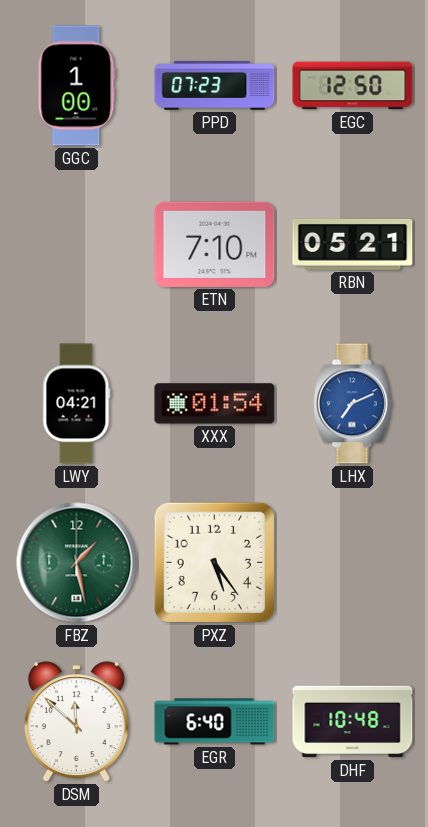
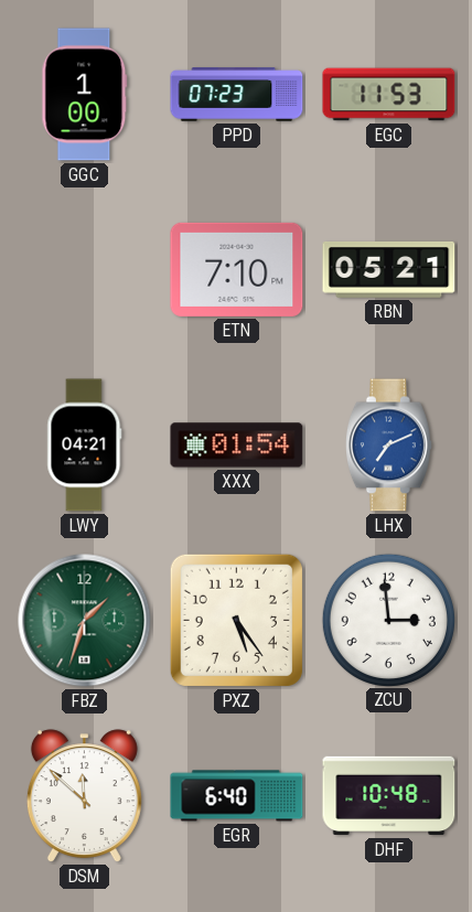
EGC: 12:50 -> 11:53 (389, 95)
FBZ: 1:28 -> 1:33 (85, 621)
ZCU: none -> 2:59 (388, 620)
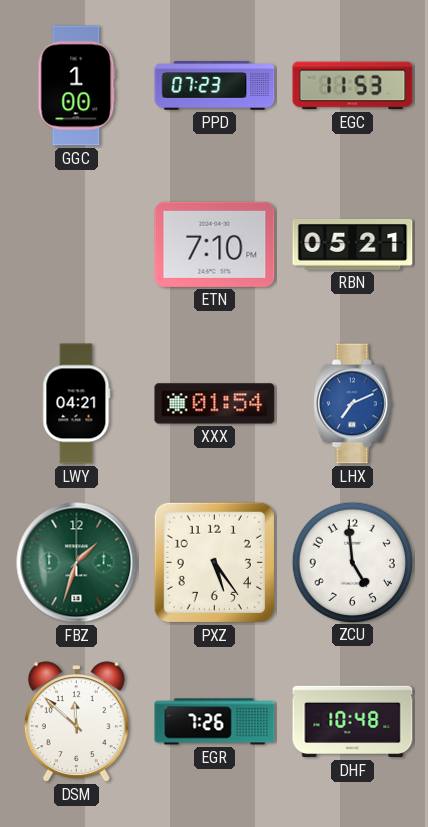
ZCU: 2:59 -> 4:59 (352, 562)
EGR: 6:40 -> 7:26 (215, 722)
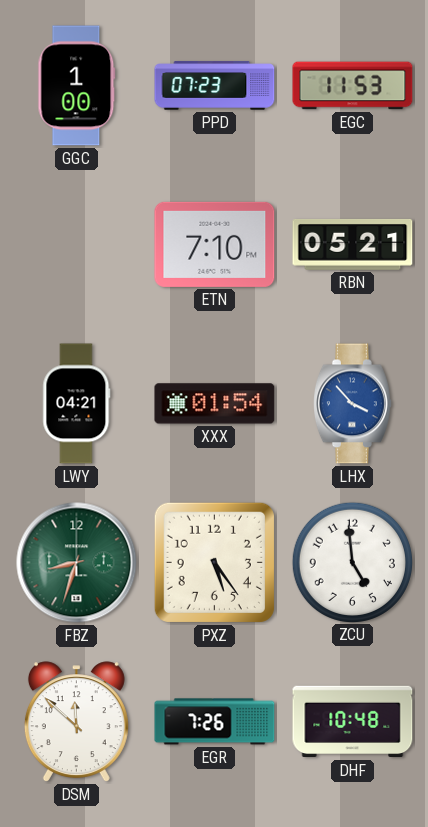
LHX: 7:11 -> 3:53 (353, 404)
FBZ: 1:33 -> 8:33 (77, 563)
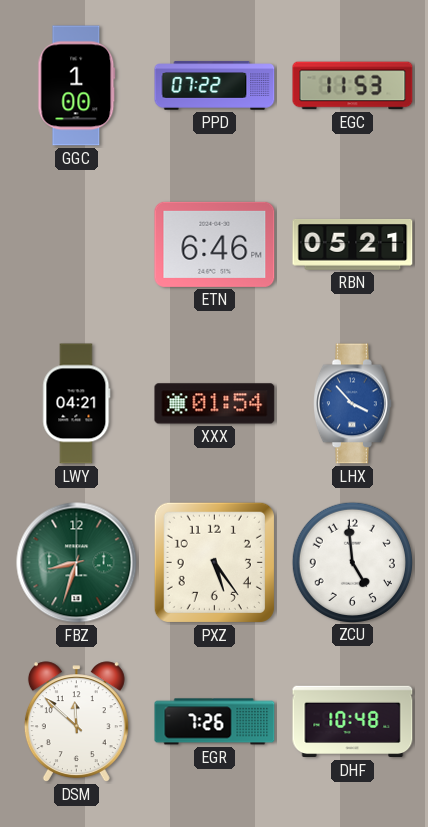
PPD: 07:23 -> 07:22 (215, 86)
ETN: 7:10 -> 6:46 (215, 244)
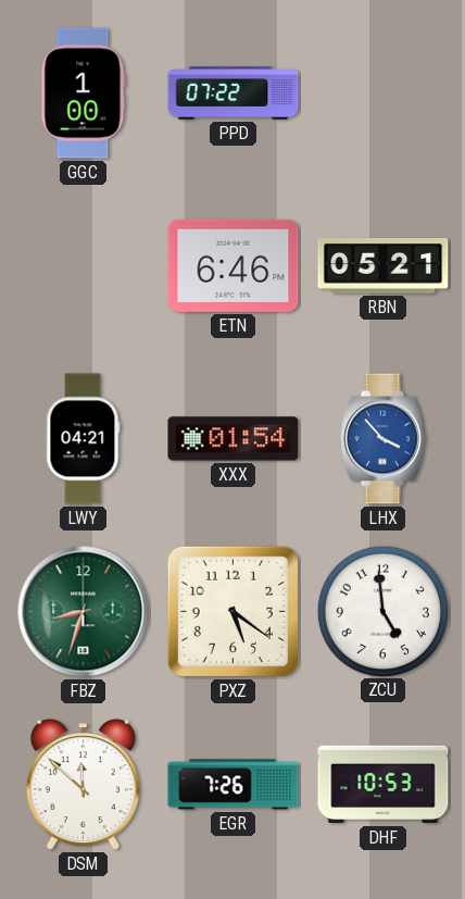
EGC: 11:53 -> none (353, 86)
PXZ: 5:24 -> 5:21 (232, 611)
DHF: 10:48 -> 10:53 (384, 785)
